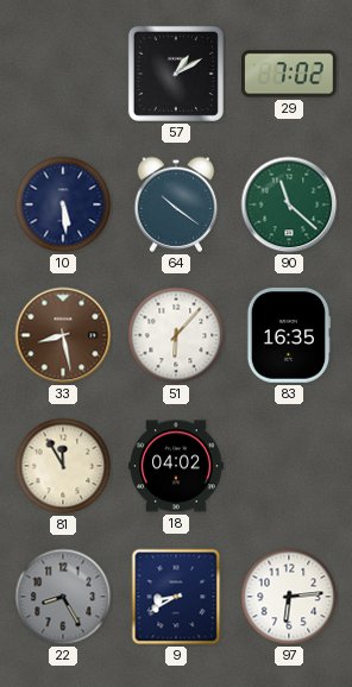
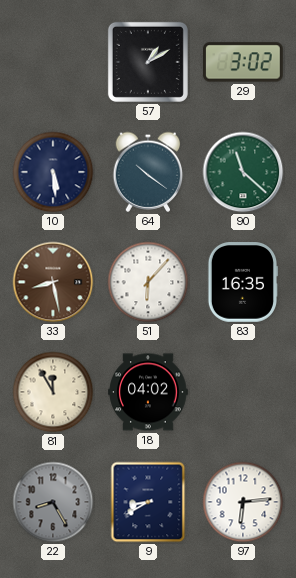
29: 7:02 -> 3:02 (243, 62)
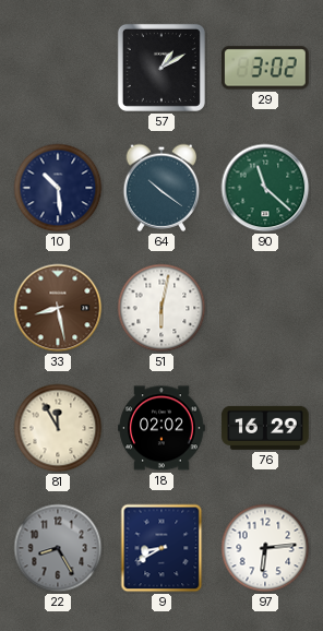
10: 5:29 -> 10:29 (58, 188)
51: 6:07 -> 6:02 (161, 308)
83: 16:35 -> none (242, 282)
18: 04:02 -> 02:02 (161, 428)
76: none -> 16:29 (265, 428)
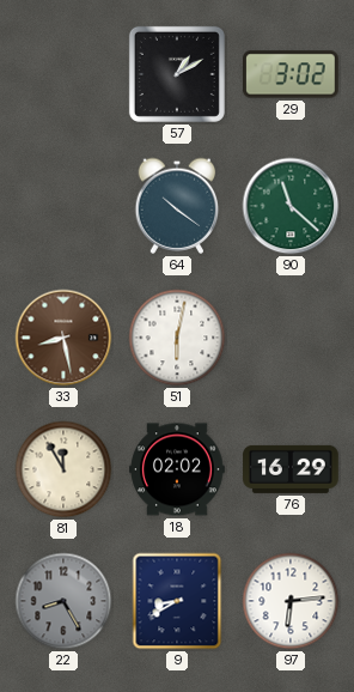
10: 10:29 -> none (58, 188)
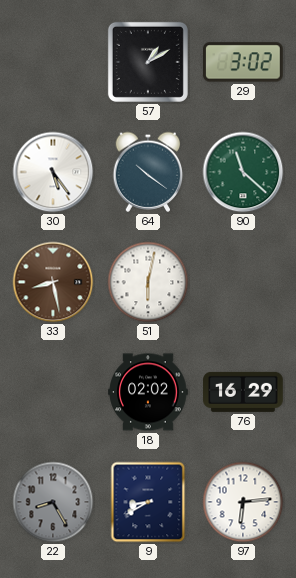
30: none -> 5:24 (53, 172)
81: 11:55 -> none (63, 469)
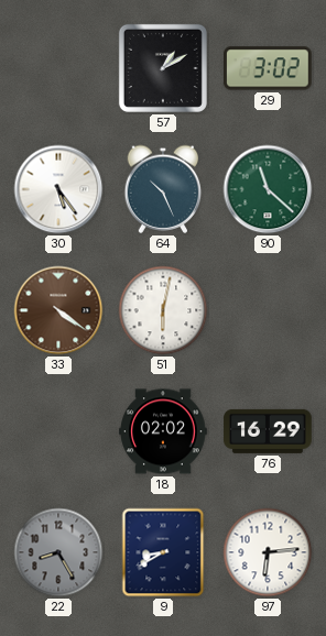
64: 10:21 -> 10:26 (163, 189)
33: 8:28 -> 4:21 (58, 310)
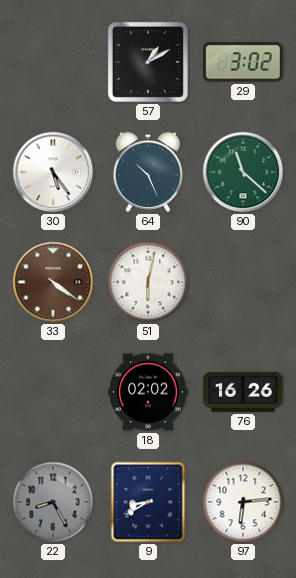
76: 16:29 -> 16:26 (243, 392)
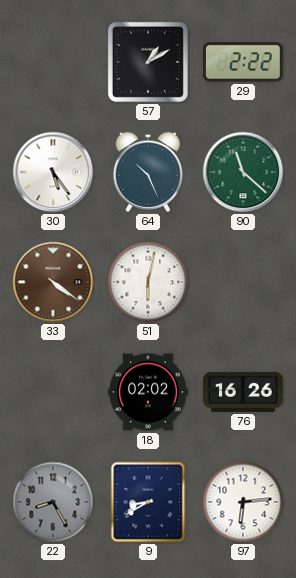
29: 3:02 -> 2:22 (243, 62)
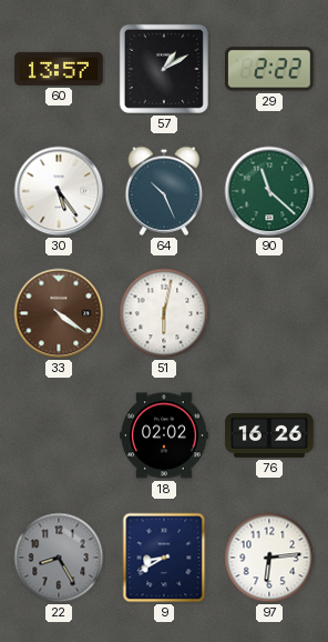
60: none -> 13:57 (59, 69)
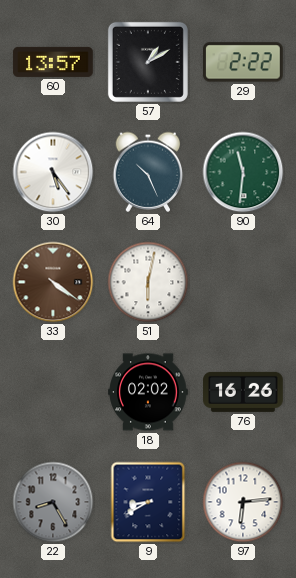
90: 11:22 -> 11:31 (243, 172)
